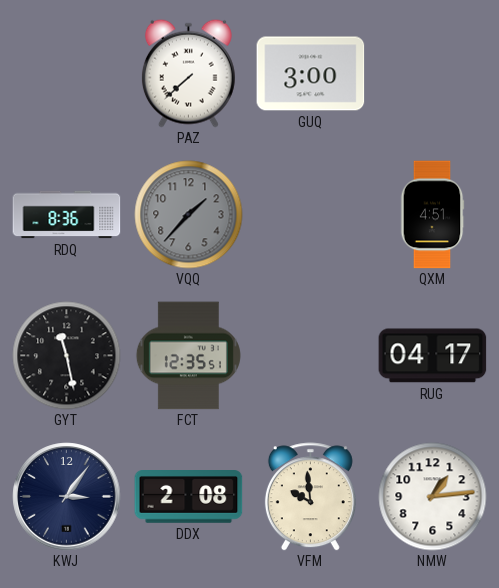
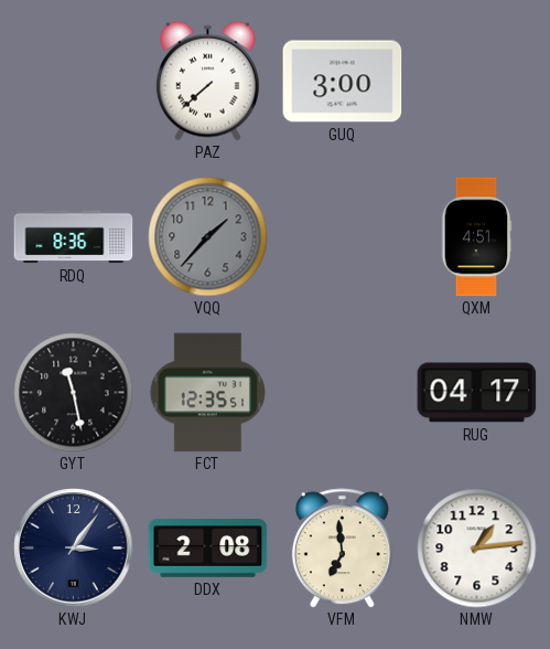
VFM: 9:59 -> 6:59 (342, 549)
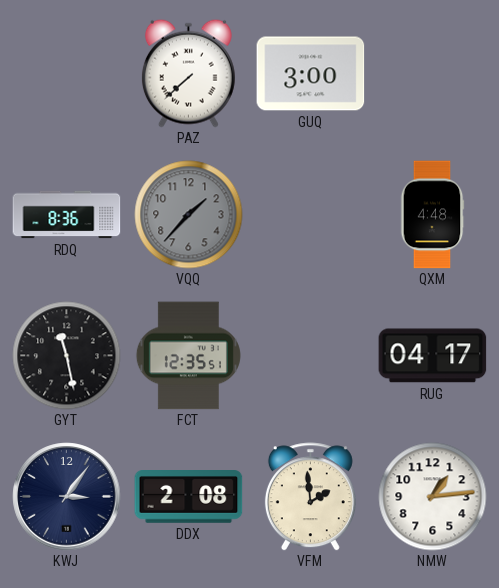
QXM: 4:51 -> 4:48 (432, 215)
VFM: 6:59 -> 1:59 (310, 497)
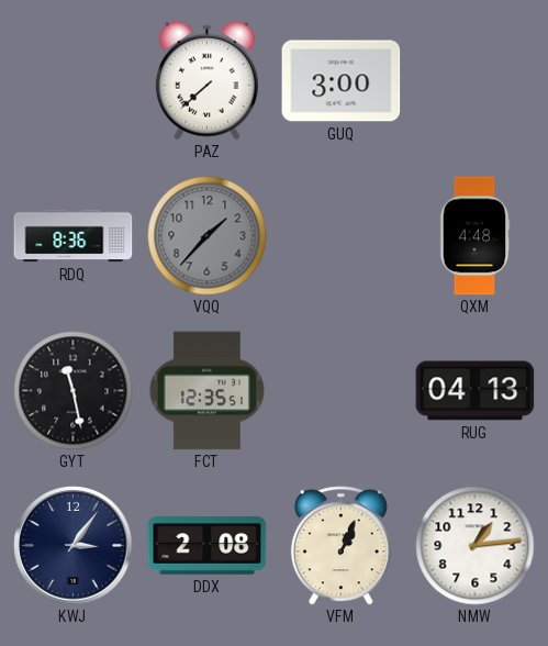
RUG: 04:17 -> 04:13 (476, 391)
VFM: 1:59 -> 1:04 (340, 546)
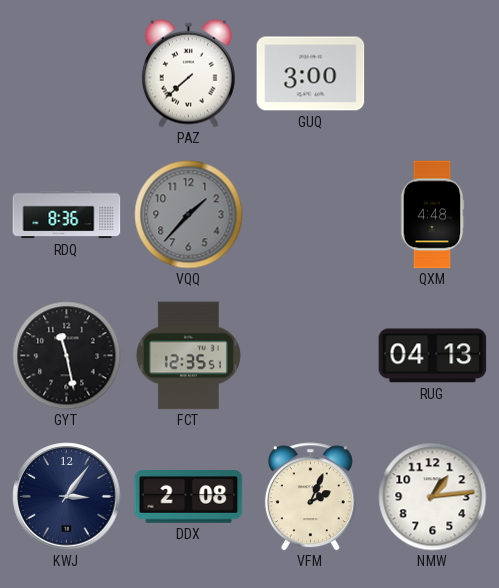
VFM: 1:04 -> 2:04 (310, 497)
